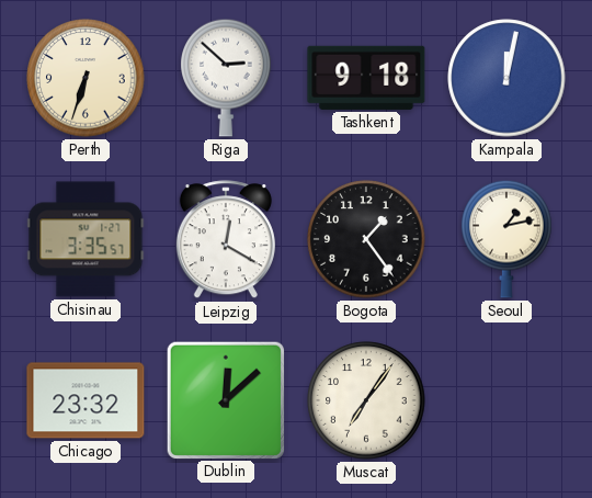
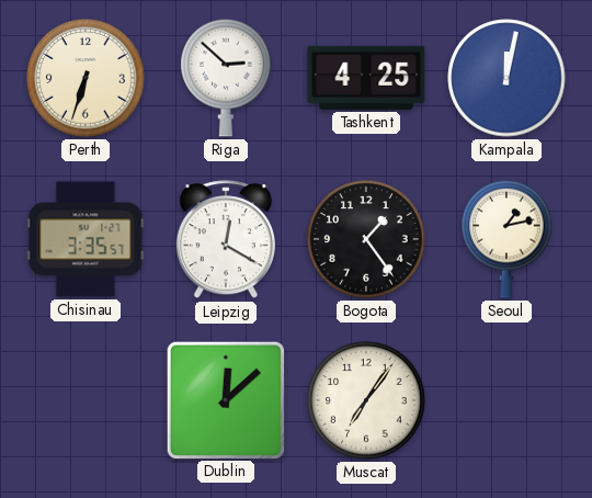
Tashkent: 9:18 -> 4:25 (366, 78)
Chicago: 23:32 -> none (86, 400)
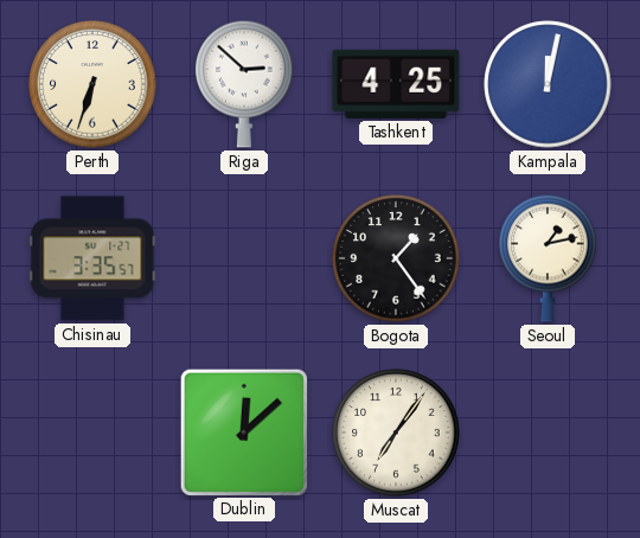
Leipzig: 12:20 -> none (226, 240)
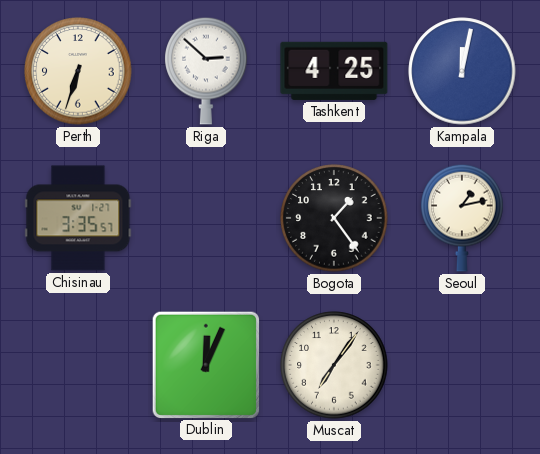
Dublin: 12:08 -> 12:04 (205, 364)
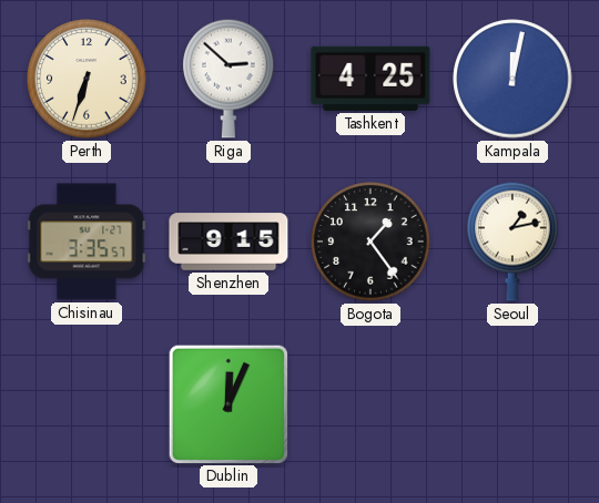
Shenzhen: none -> 9:15 (229, 242)
Muscat: 7:06 -> none (334, 365)
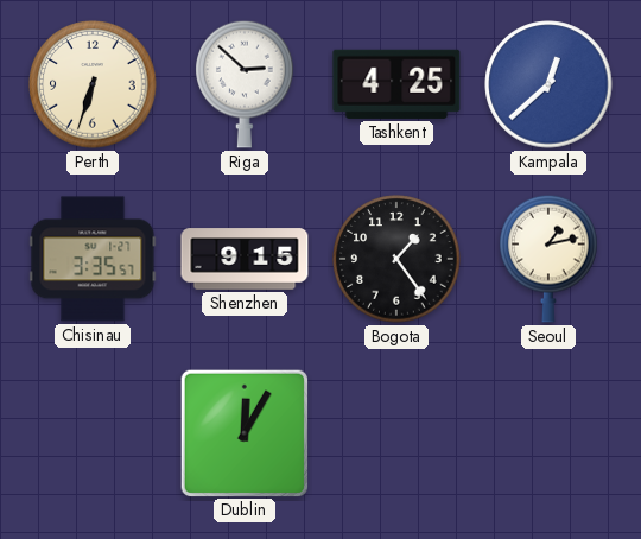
Kampala: 12:02 -> 12:38 (548, 84)
Dublin: 12:04 -> 12:05 (243, 432)
